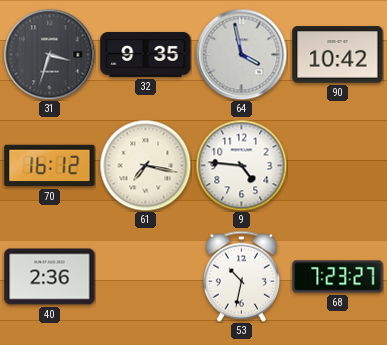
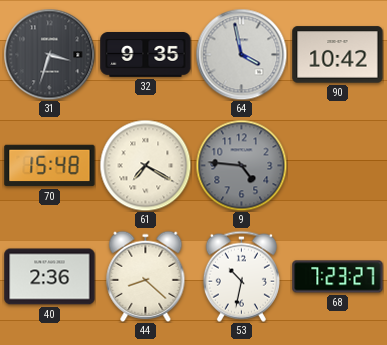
70: 16:12 -> 15:48 (50, 166)
61: 7:17 -> 7:20 (145, 165)
9 dial: white -> grey (241, 165)
44: none -> 8:22 (146, 276)
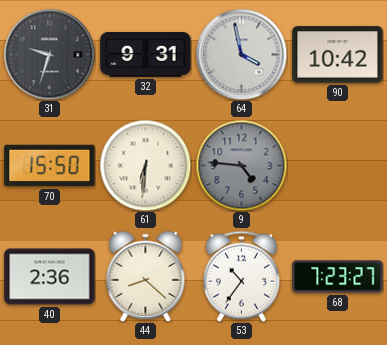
31: 3:33 -> 9:33 (49, 54)
32: 9:35 -> 9:31 (146, 55)
70: 15:48 -> 15:50 (50, 166)
61: 7:20 -> 6:31 (145, 165)
53: 10:32 -> 10:36 (241, 276)
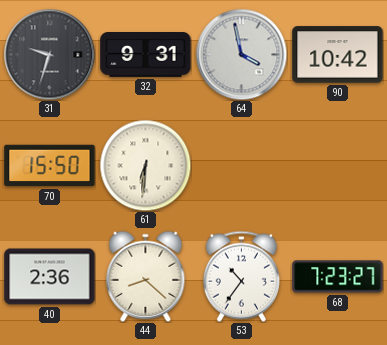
9: 4:46 -> none (241, 165)
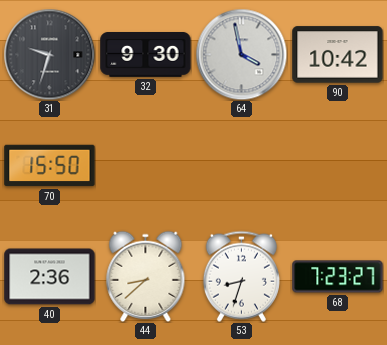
32: 9:31 -> 9:30 (146, 55)
61: 6:31 -> none (145, 165)
44: 8:22 -> 8:38 (146, 276)
53: 10:36 -> 8:33 (241, 276)
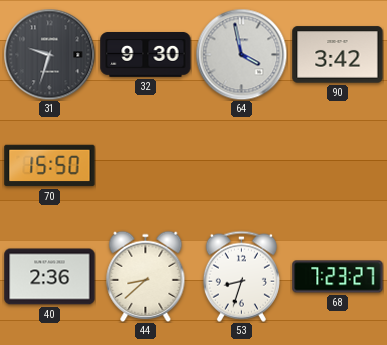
90: 10:42 -> 3:42 (338, 55)
